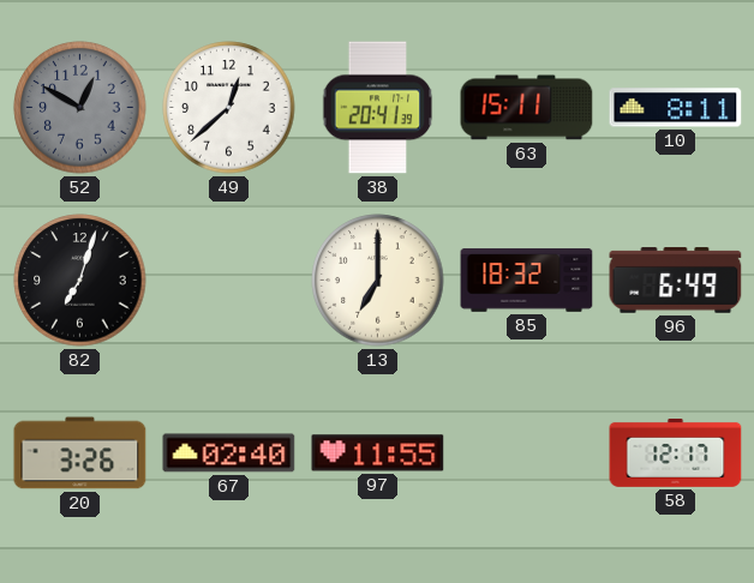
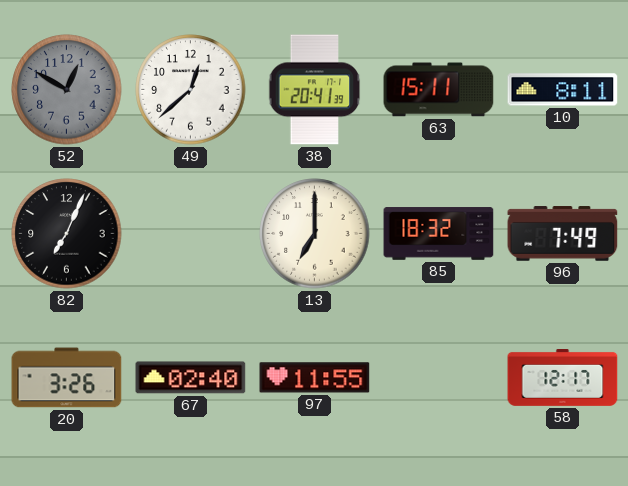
82: 7:03 -> 7:04 (67, 234)
96: 6:49 -> 7:49 (563, 234)
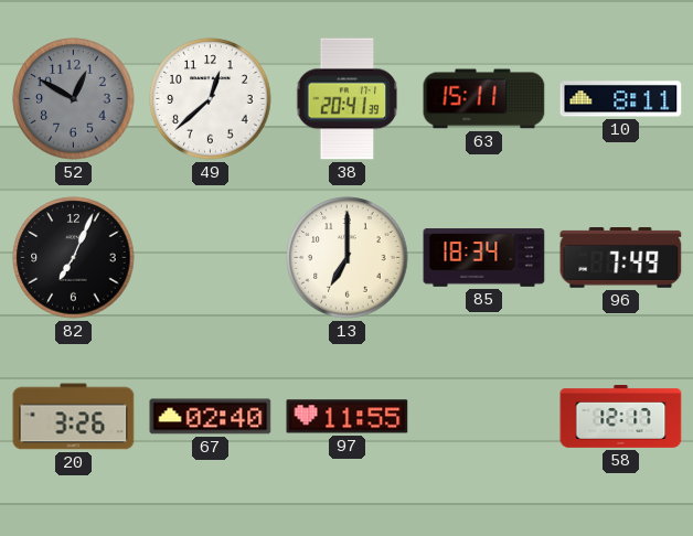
85: 18:32 -> 18:34 (484, 258)
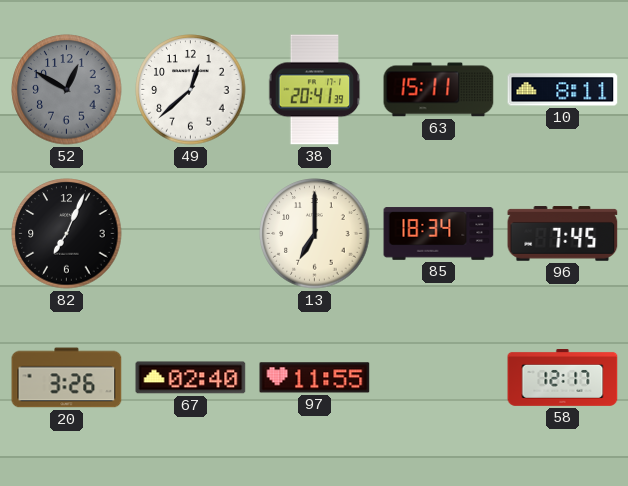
96: 7:49 -> 7:45 (563, 234)
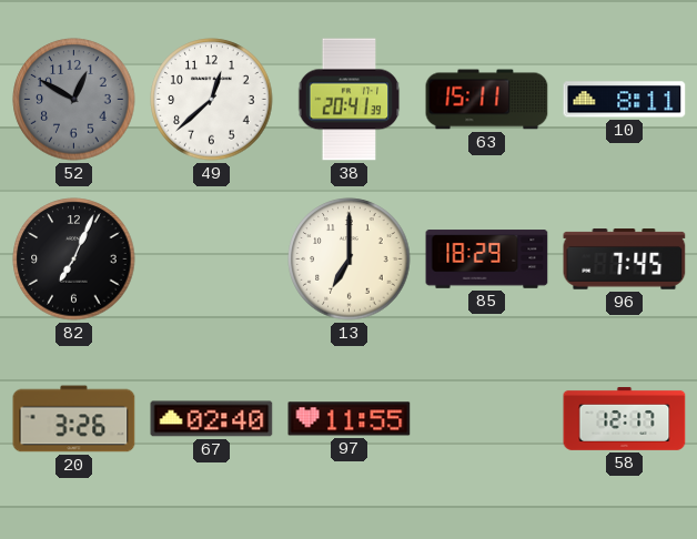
85: 18:34 -> 18:29 (487, 260)
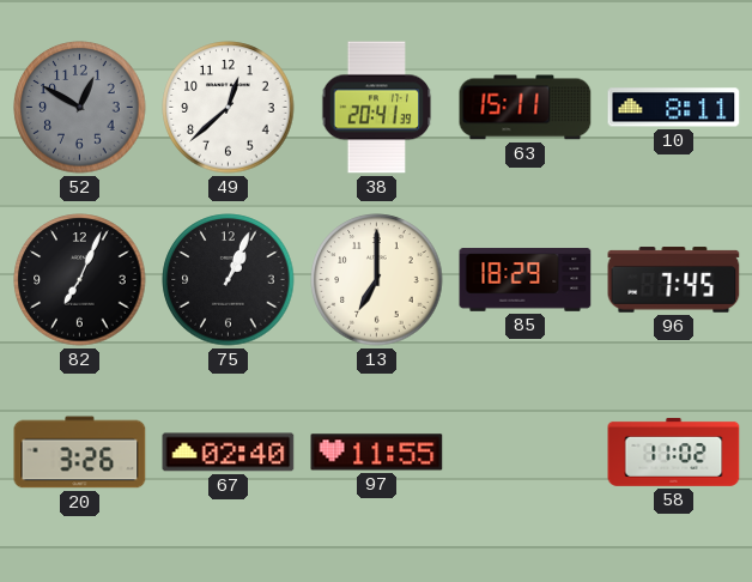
75: none -> 1:04 (229, 280)
58: 12:17 -> 11:02 (674, 453)
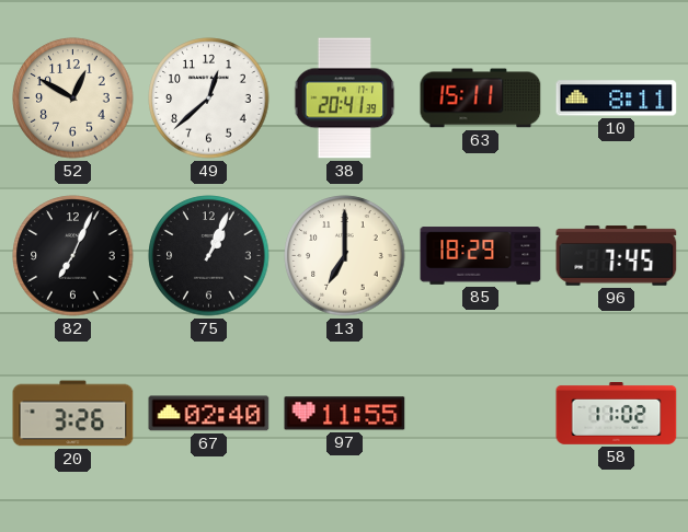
52 dial: grey -> cream (73, 99)
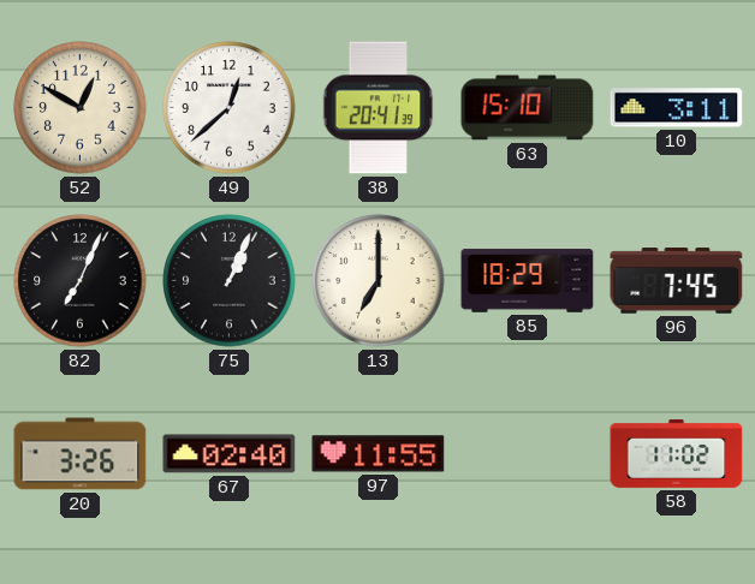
63: 15:11 -> 15:10 (528, 108)
10: 8:11 -> 3:11 (677, 108)
